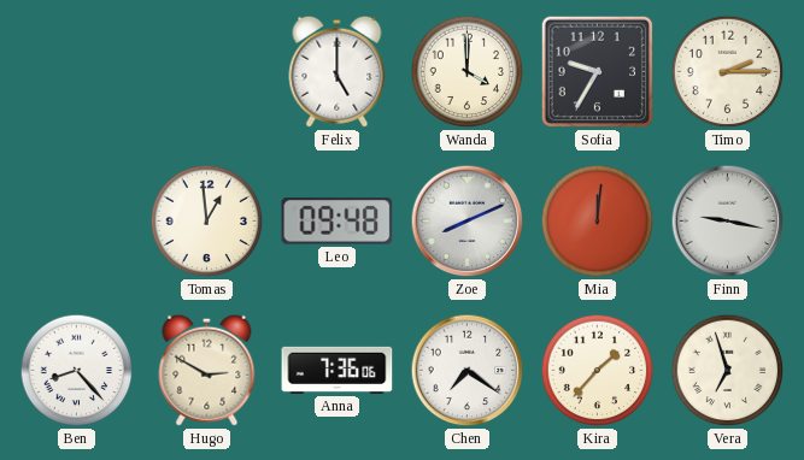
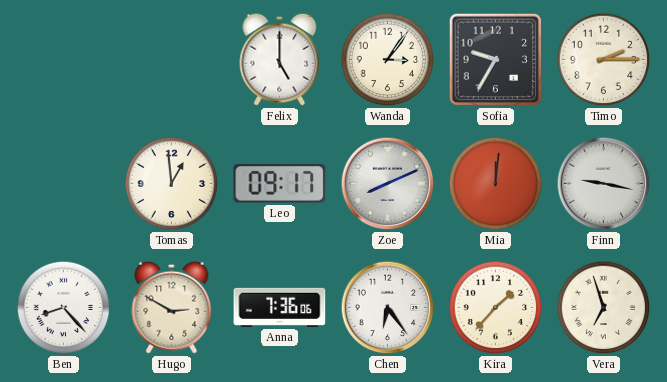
Wanda: 4:00 -> 3:06 (388, 60)
Leo: 09:48 -> 09:17 (280, 184)
Chen: 7:21 -> 6:24 (388, 308)
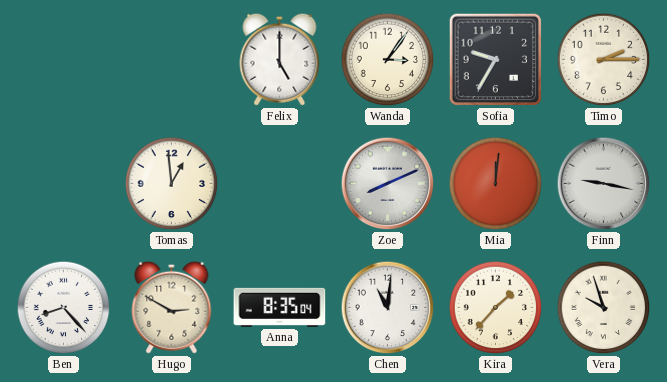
Leo: 09:17 -> none (280, 184)
Anna: 7:36 -> 8:35 (280, 307)
Chen: 6:24 -> 11:01 (388, 308)
Vera: 6:57 -> 9:57 (604, 308)
